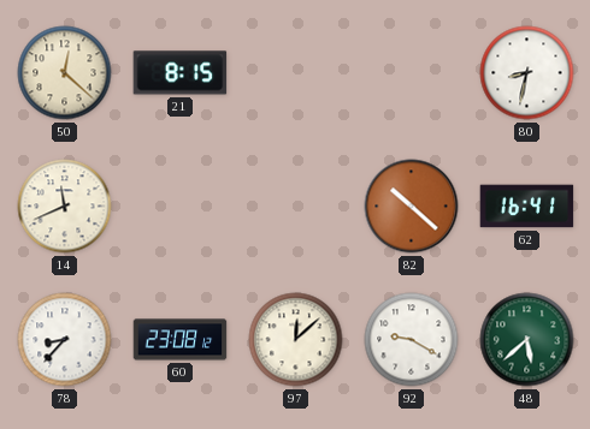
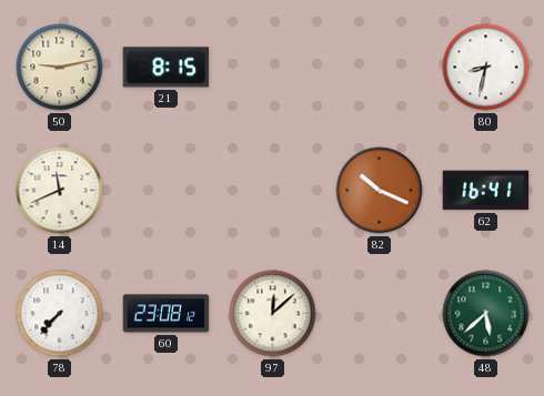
50: 12:22 -> 9:13 (60, 68)
82: 10:22 -> 10:19 (380, 191)
78: 8:37 -> 7:37 (60, 314)
92: 9:20 -> none (412, 340)
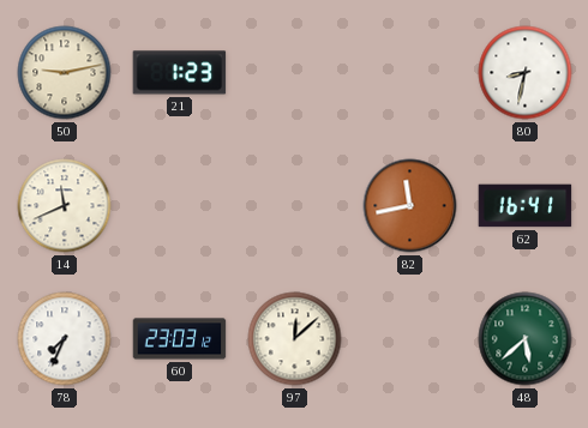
21: 8:15 -> 1:23 (180, 73)
82: 10:19 -> 11:43 (410, 206)
78: 7:37 -> 7:34 (65, 339)
60: 23:08 -> 23:03 (180, 339)
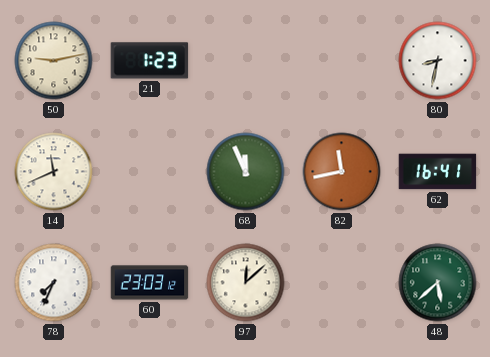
68: none -> 11:56 (246, 172)
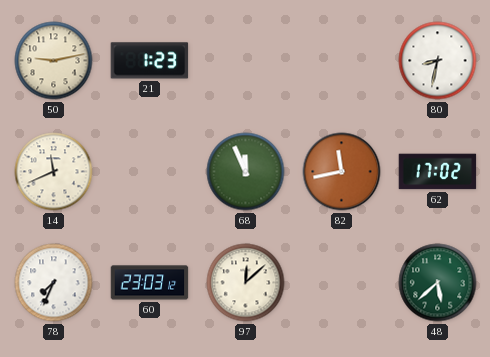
62: 16:41 -> 17:02 (438, 172)
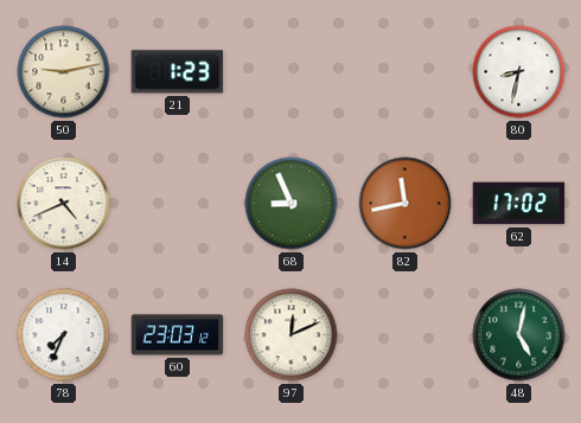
14: 11:41 -> 4:41 (64, 204)
68: 11:56 -> 8:56 (292, 204)
97: 12:08 -> 12:11 (292, 335)
48: 5:38 -> 5:02 (519, 335)
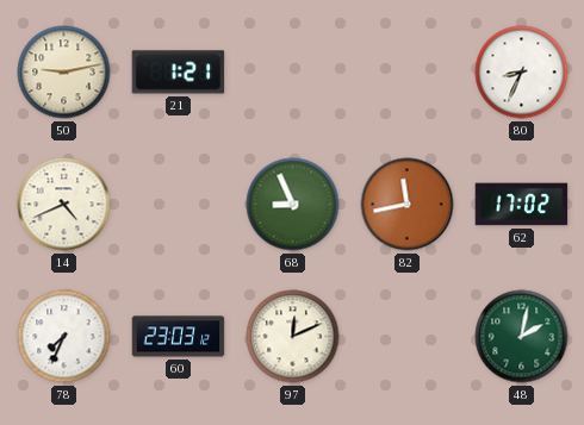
21: 1:23 -> 1:21 (179, 73)
80: 8:32 -> 8:34 (522, 73)
48: 5:02 -> 2:02 (522, 337)
